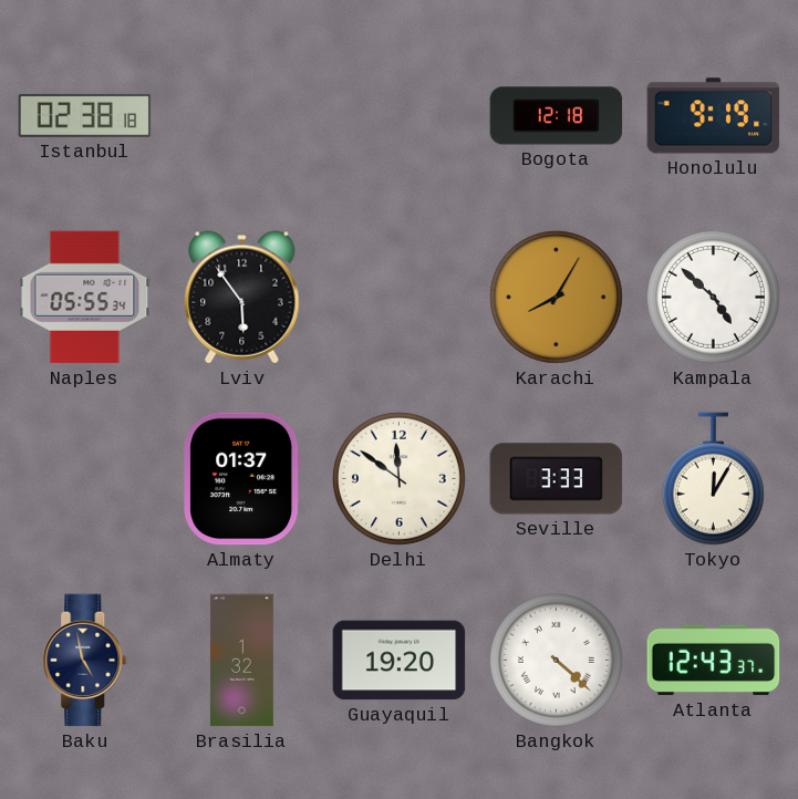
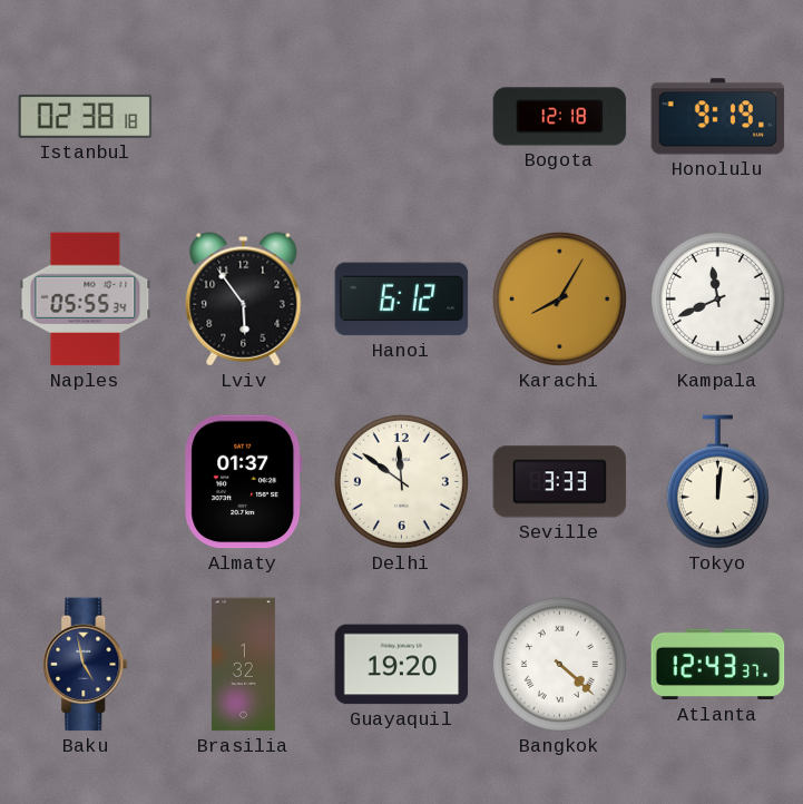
Hanoi: none -> 6:12 (402, 300)
Kampala: 4:52 -> 11:41 (717, 298)
Tokyo: 12:05 -> 12:01 (717, 482)
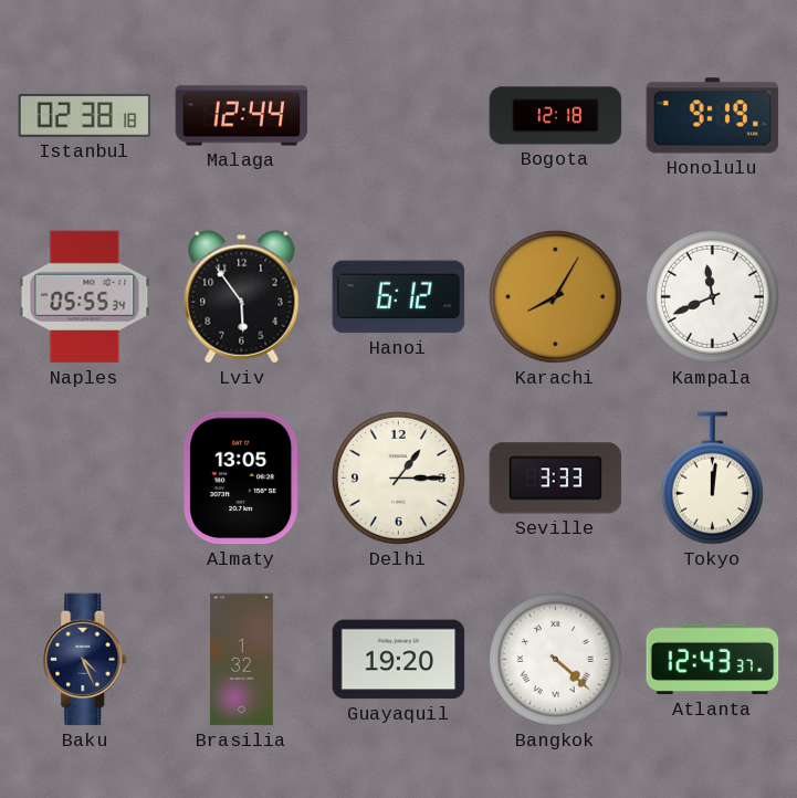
Malaga: none -> 12:44 (242, 116)
Almaty: 01:37 -> 13:05 (242, 479)
Delhi: 11:51 -> 1:15 (398, 477)
Baku: 4:58 -> 4:26 (85, 660)
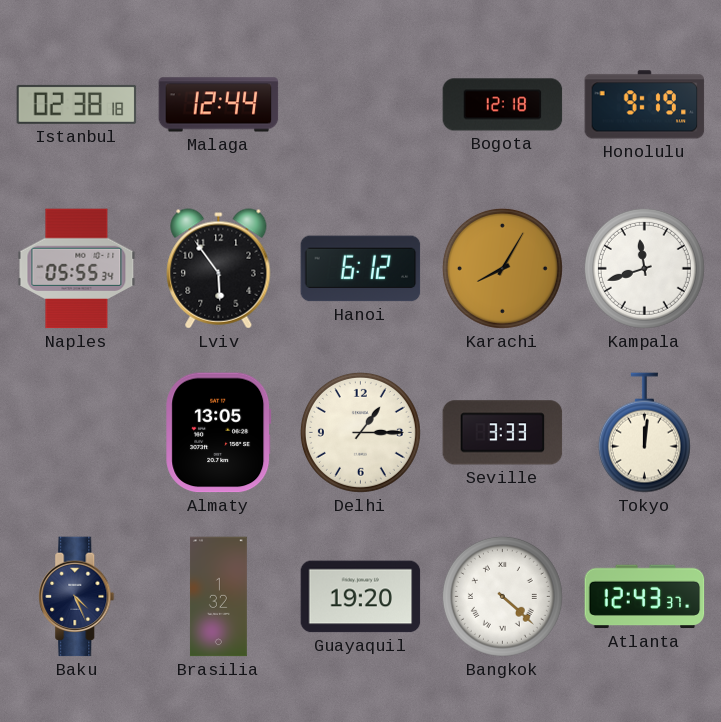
Kampala: 11:41 -> 11:42 (644, 268)
